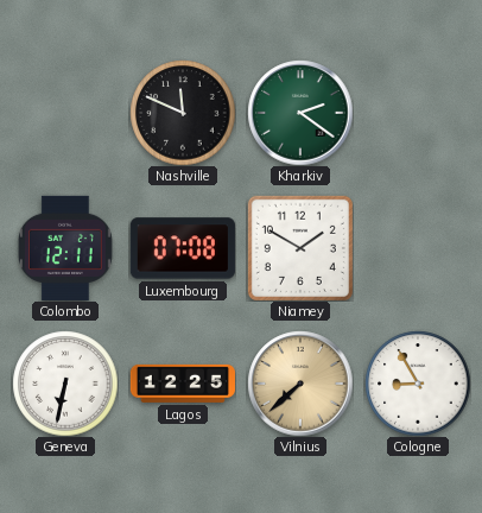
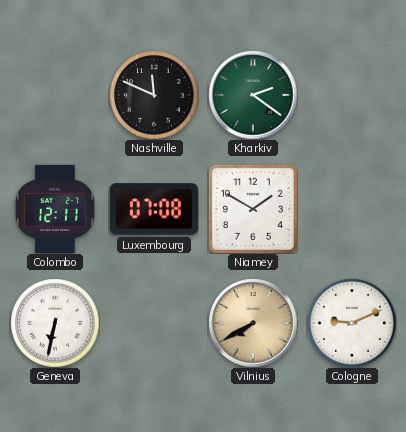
Lagos: 12:25 -> none (183, 384)
Vilnius: 7:38 -> 7:40 (253, 323)
Cologne: 8:55 -> 9:11 (352, 323)
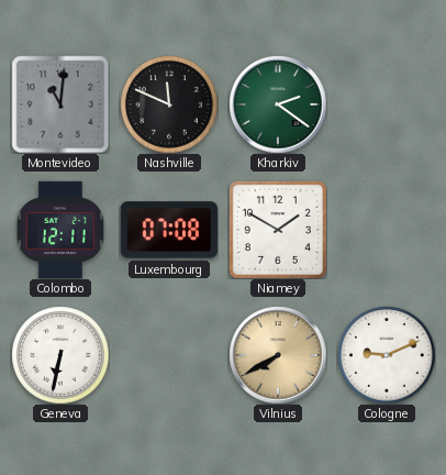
Montevideo: none -> 11:01 (60, 104)
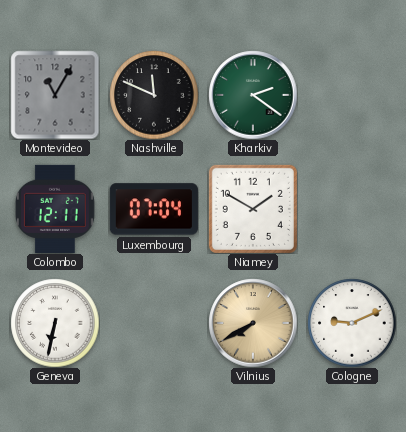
Montevideo: 11:01 -> 11:05 (55, 95)
Luxembourg: 07:08 -> 07:04 (154, 209)
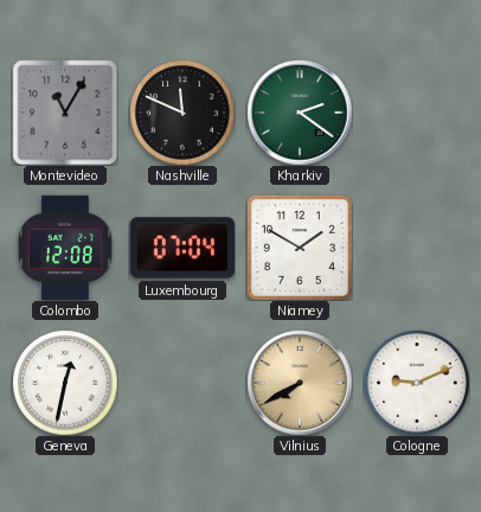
Colombo: 12:11 -> 12:08 (65, 248)
Geneva: 6:32 -> 12:32 (65, 383)
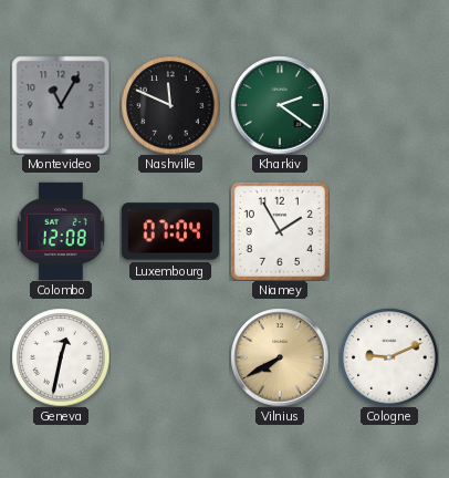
Niamey: 1:50 -> 1:55 (280, 231)
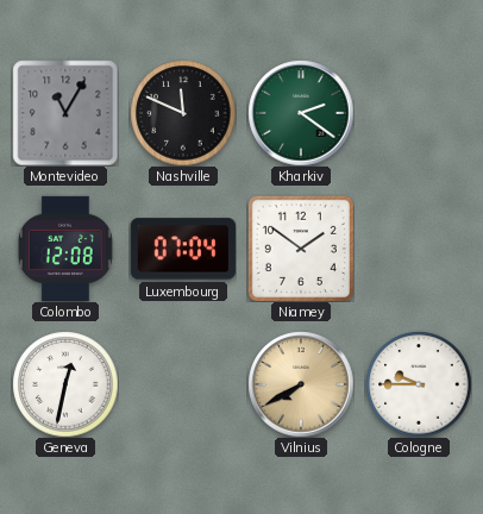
Niamey: 1:55 -> 1:51 (301, 249)
Cologne: 9:11 -> 9:45 (419, 384)
